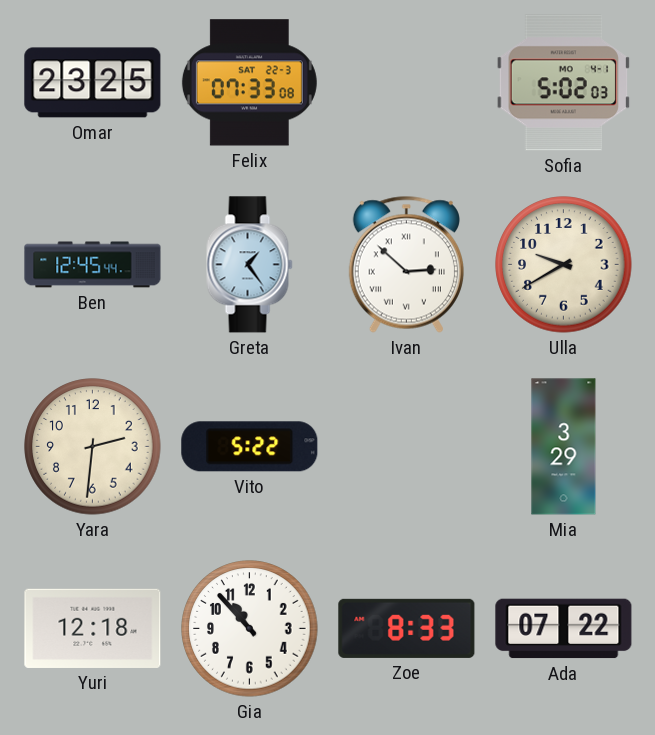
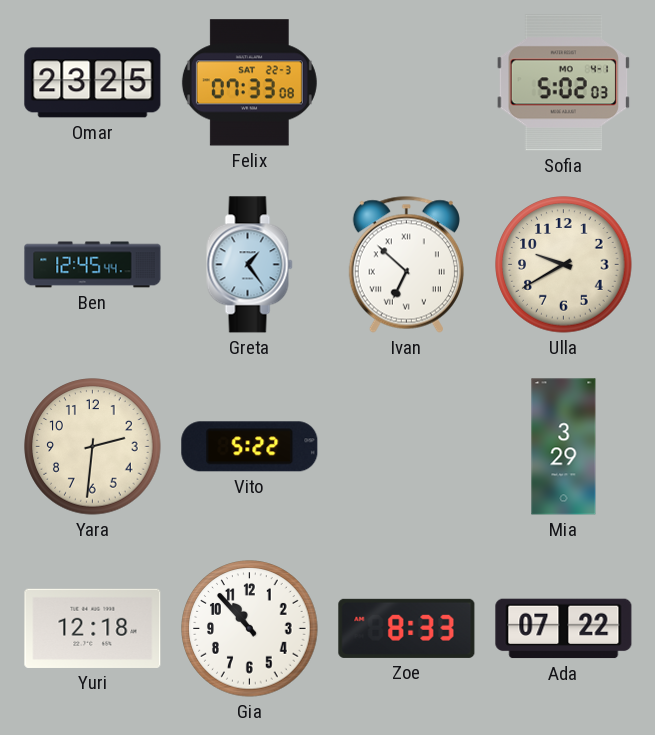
Ivan: 2:52 -> 6:52 (406, 264)
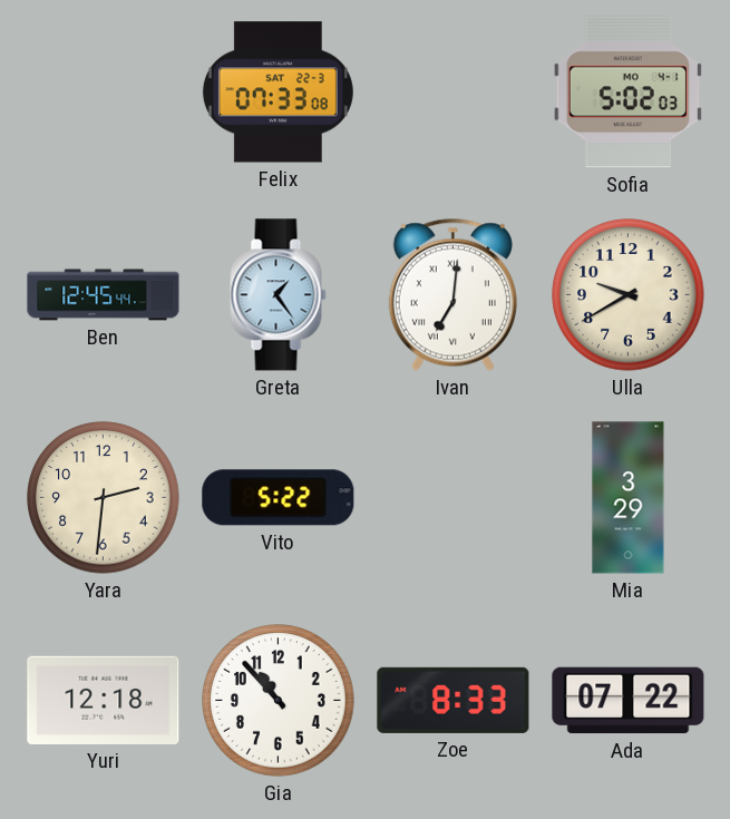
Omar: 23:25 -> none (93, 83)
Ivan: 6:52 -> 7:01 (452, 294)
